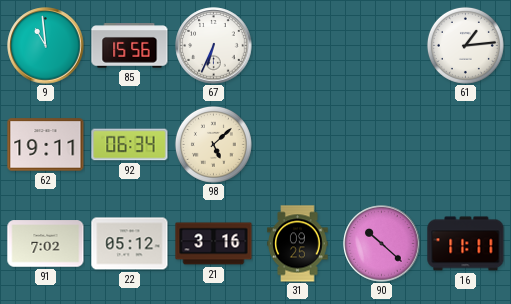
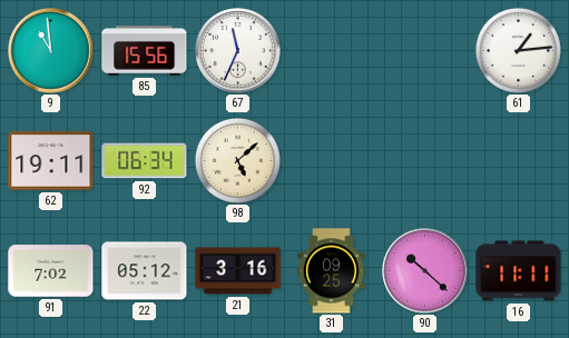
67: 6:34 -> 11:34 (238, 51)
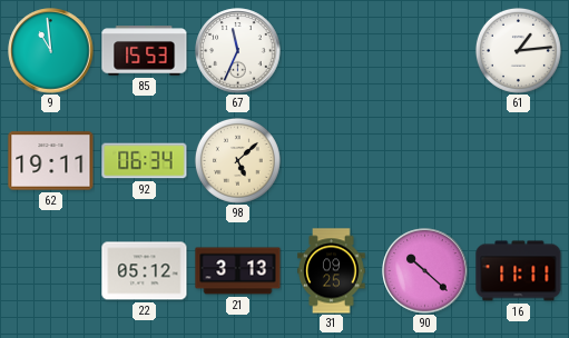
85: 15:56 -> 15:53 (145, 51)
91: 7:02 -> none (51, 271)
21: 3:16 -> 3:13 (238, 271)
